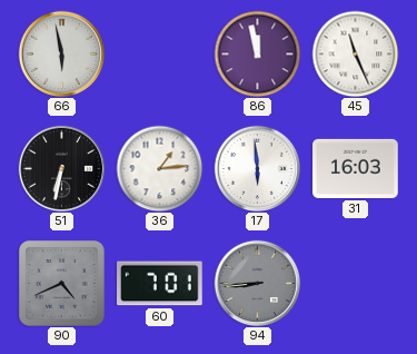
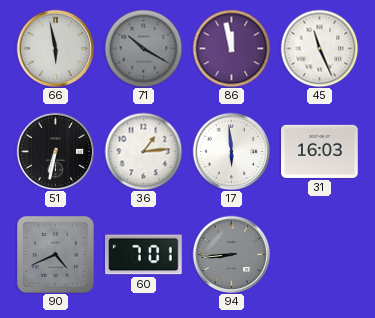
71: none -> 10:20 (143, 48)
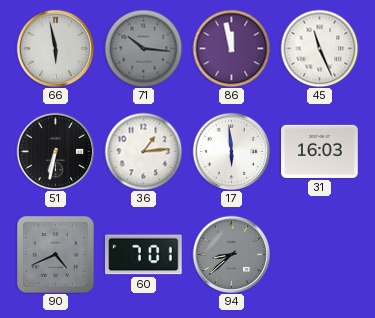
71: 10:20 -> 10:16 (143, 48)
94: 8:44 -> 8:38 (231, 254)
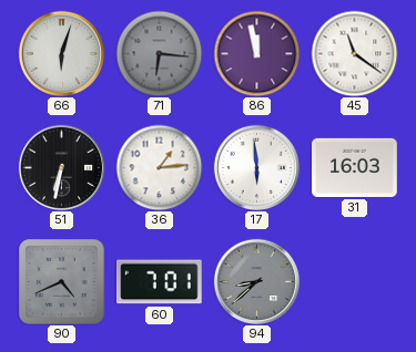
66: 5:58 -> 6:03 (61, 53)
71: 10:16 -> 6:16 (159, 53)
45: 11:26 -> 11:21 (354, 53)
